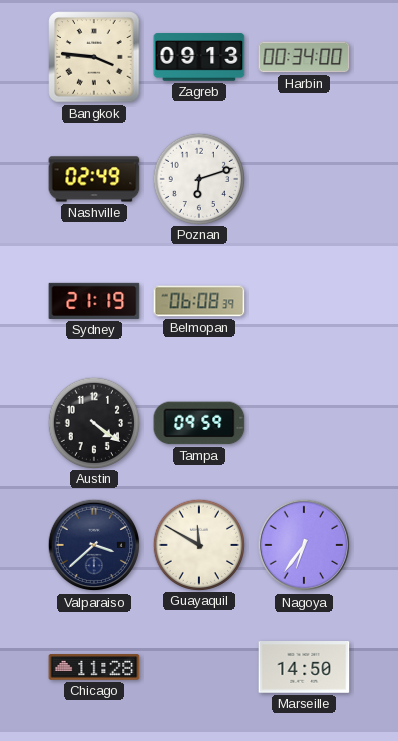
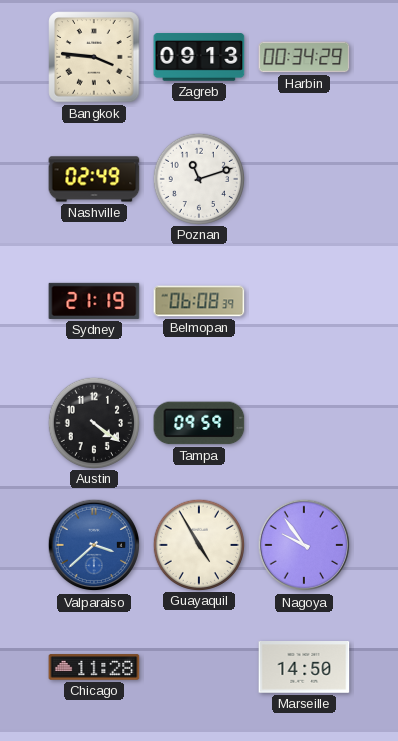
Harbin: 00:34:00 -> 00:34:29 (304, 57)
Poznan: 6:12 -> 11:12 (198, 178)
Valparaiso dial: navy -> blue (94, 545)
Guayaquil: 11:50 -> 4:55 (198, 544)
Nagoya: 6:36 -> 9:54 (304, 545)
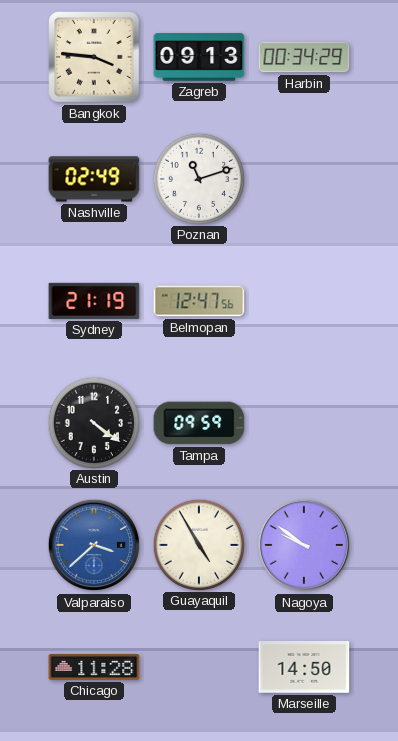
Belmopan: 06:08 -> 12:47 (199, 301)
Nagoya: 9:54 -> 9:51 (304, 545)
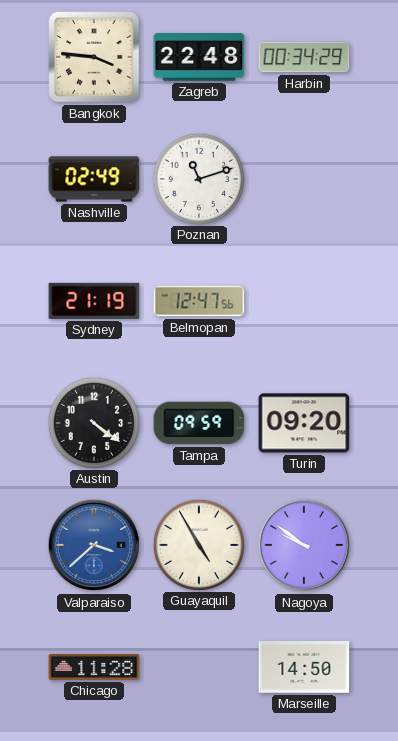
Zagreb: 09:13 -> 22:48 (199, 58)
Turin: none -> 09:20 (304, 423)
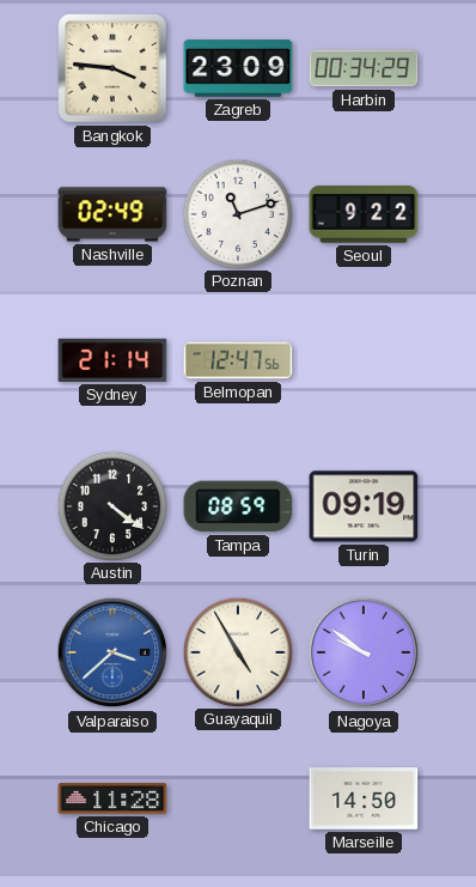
Zagreb: 22:48 -> 23:09 (238, 69)
Seoul: none -> 9:22 (364, 214)
Sydney: 21:19 -> 21:14 (112, 360)
Tampa: 09:59 -> 08:59 (238, 506)
Turin: 09:20 -> 09:19 (364, 506)
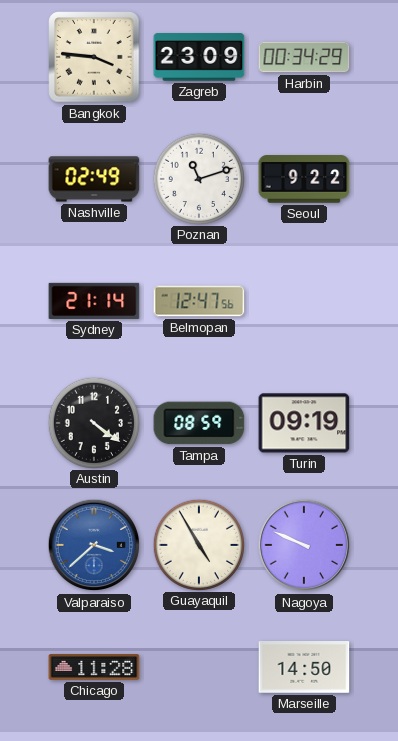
Nagoya: 9:51 -> 9:49 (304, 545)
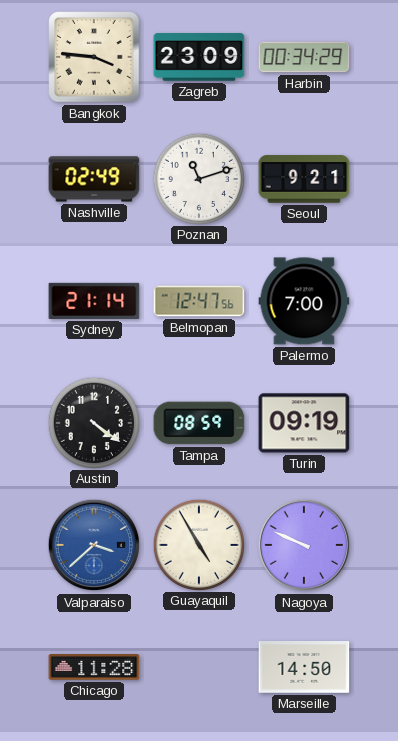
Seoul: 9:22 -> 9:21 (304, 179)
Palermo: none -> 7:00 (304, 301)
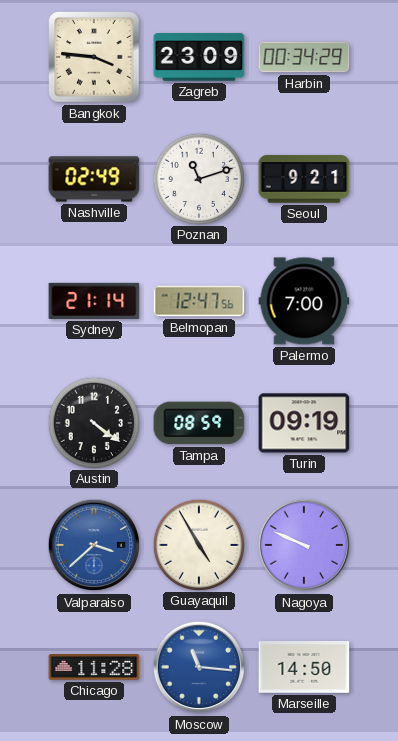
Moscow: none -> 11:16 (199, 667)
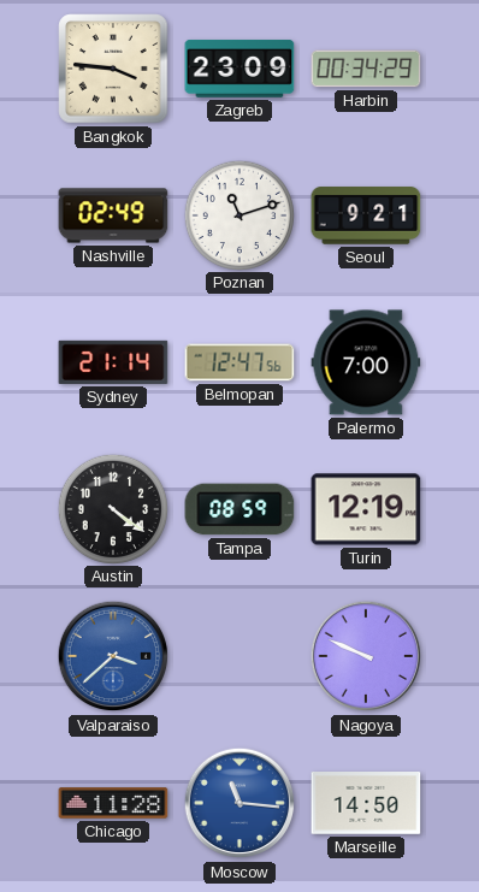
Turin: 09:19 -> 12:19 (366, 509)
Guayaquil: 4:55 -> none (198, 544)
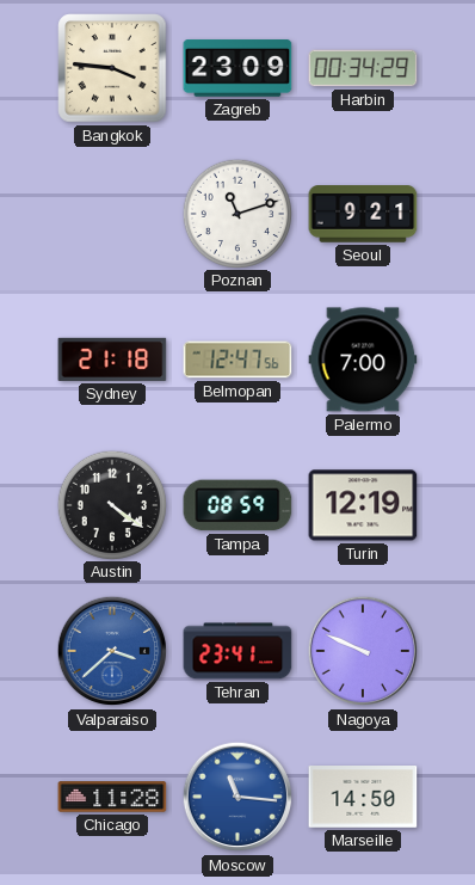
Nashville: 02:49 -> none (113, 215)
Sydney: 21:14 -> 21:18 (112, 359)
Tehran: none -> 23:41 (237, 651)
